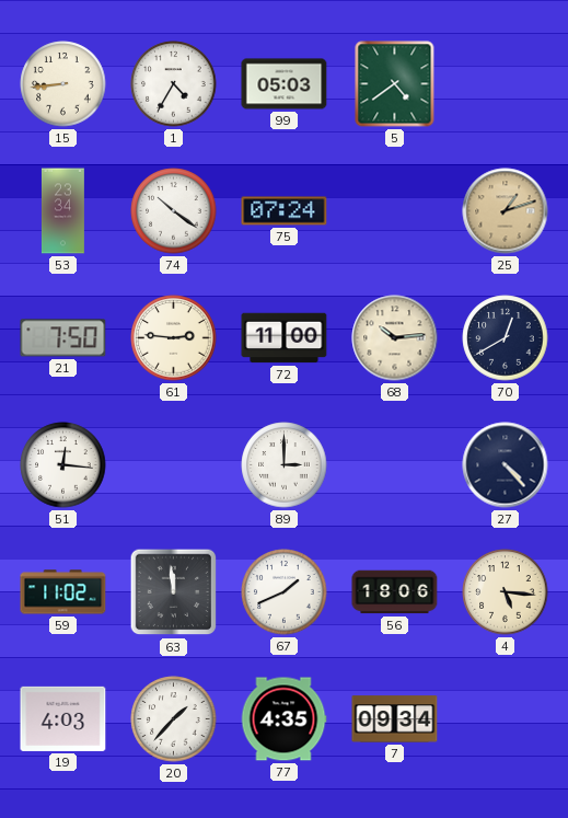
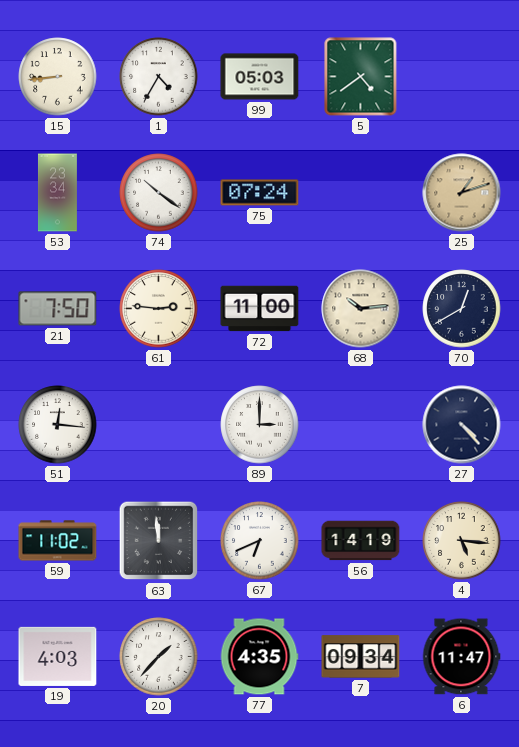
67: 1:41 -> 6:41 (260, 541)
56: 18:06 -> 14:19 (361, 541)
6: none -> 11:47 (461, 657)
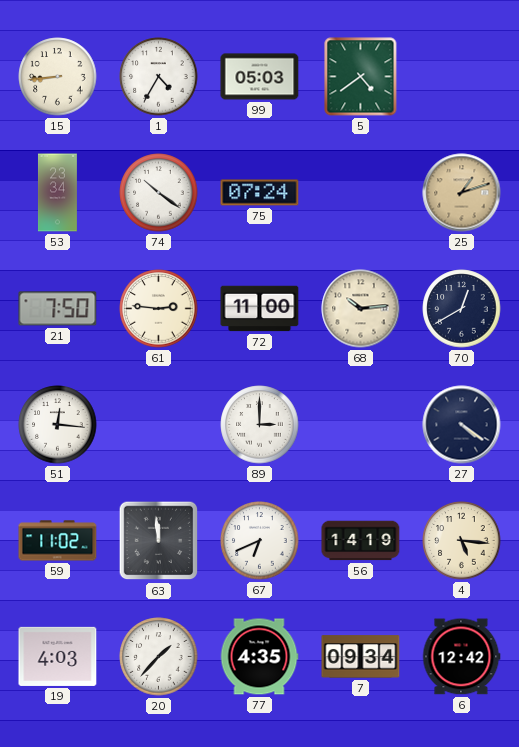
27: 4:23 -> 4:21 (462, 425)
6: 11:47 -> 12:42 (461, 657)
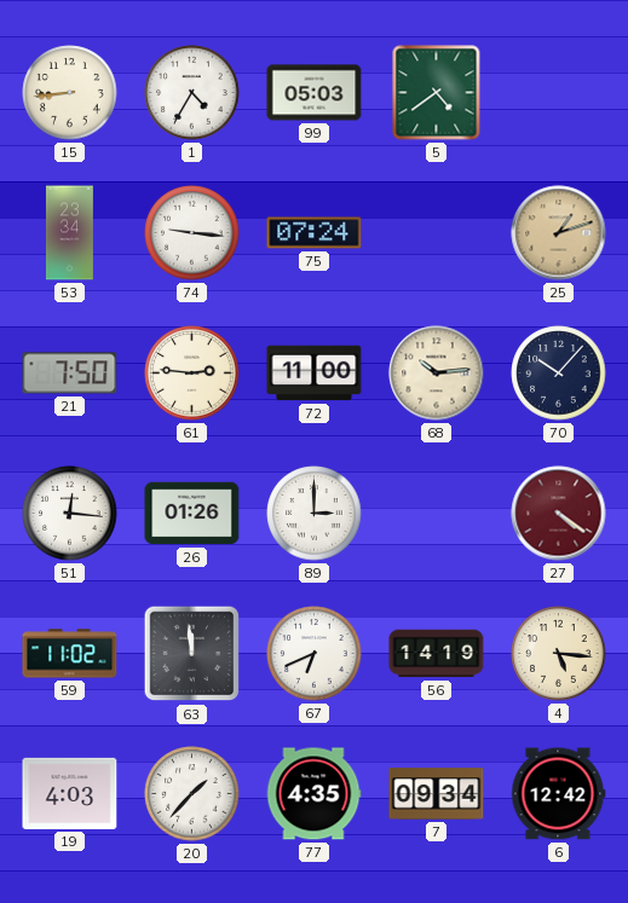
74: 10:21 -> 9:16 (192, 233)
70: 12:40 -> 10:07 (559, 374)
26: none -> 01:26 (192, 514)
27 dial: navy -> burgundy (559, 514)
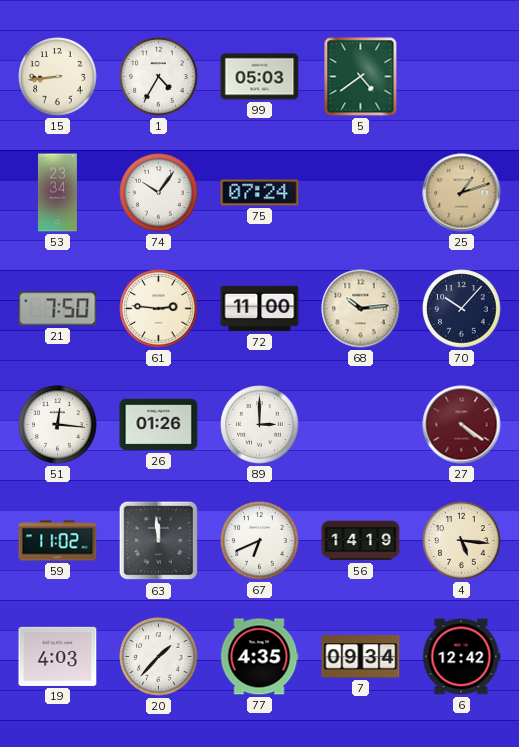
74: 9:16 -> 10:06 (159, 193)
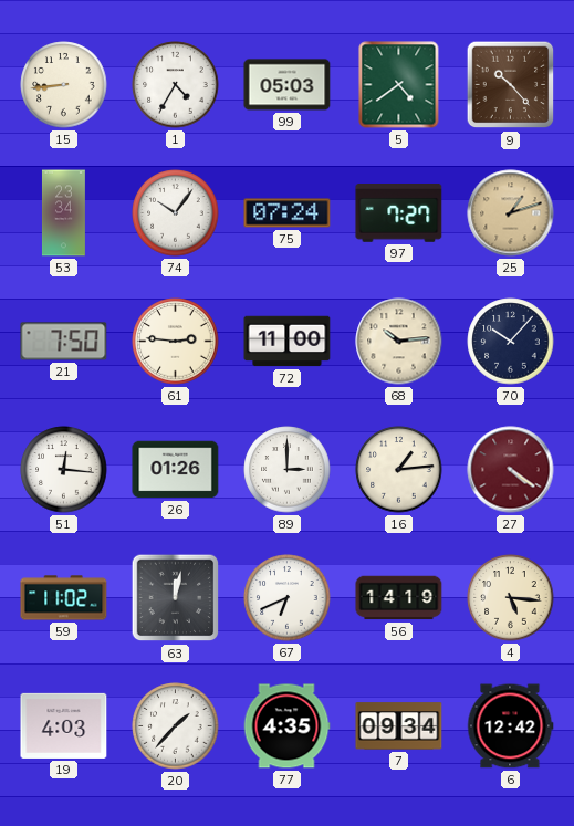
9: none -> 10:23 (511, 85)
97: none -> 7:27 (399, 213)
16: none -> 1:14 (399, 470)
63: 11:59 -> 12:02 (176, 598)
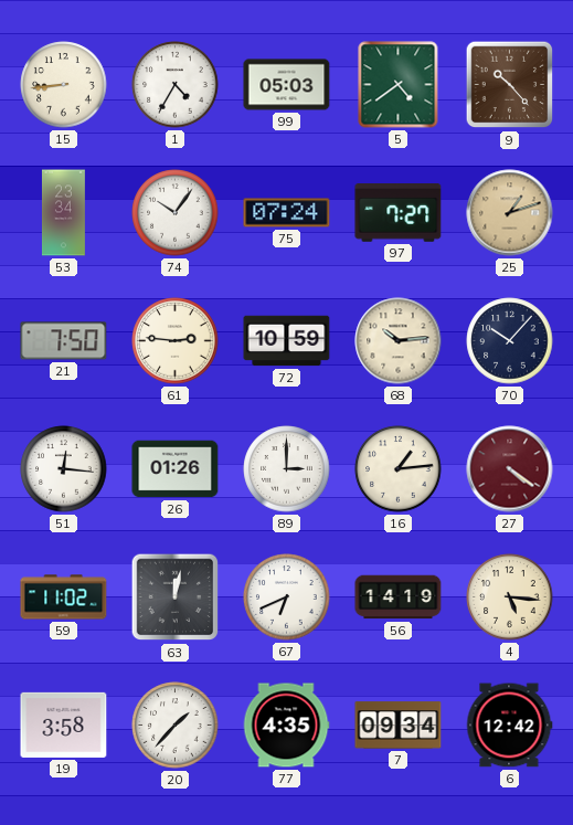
72: 11:00 -> 10:59 (287, 341)
19: 4:03 -> 3:58 (64, 724)
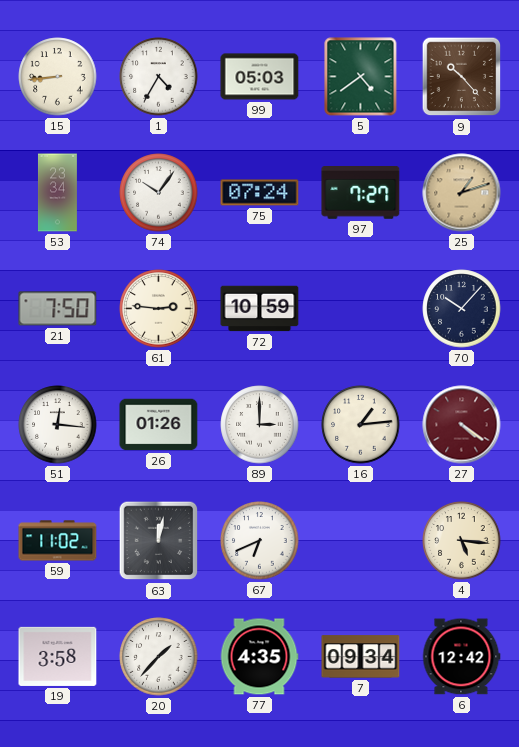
68: 10:14 -> none (399, 341)
56: 14:19 -> none (399, 597)
